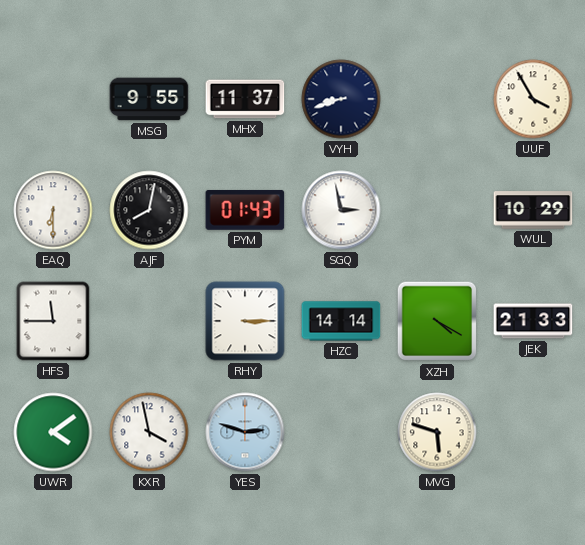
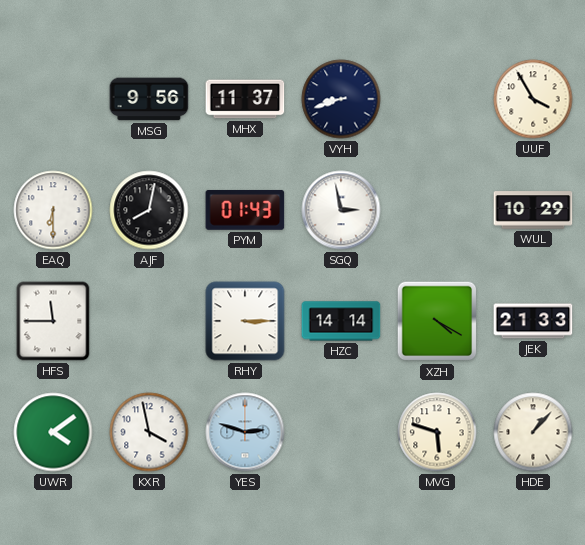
MSG: 9:55 -> 9:56 (149, 99)
HDE: none -> 1:07 (533, 432)
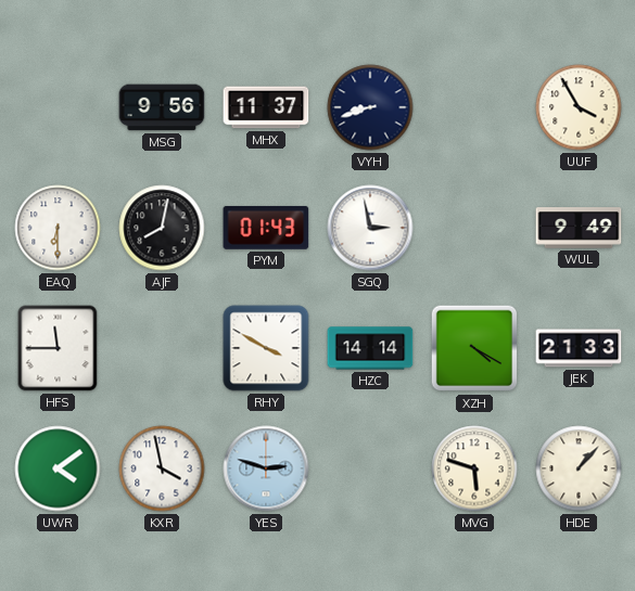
WUL: 10:29 -> 9:49 (579, 228)
RHY: 3:15 -> 3:50 (266, 348)
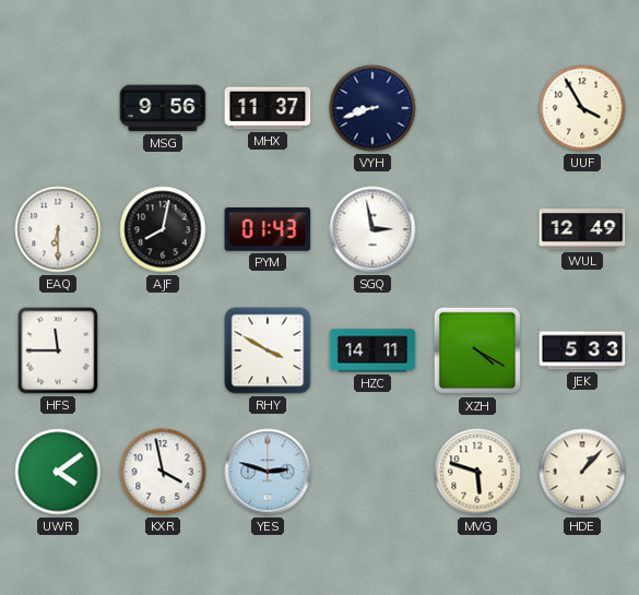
WUL: 9:49 -> 12:49 (582, 229)
HZC: 14:14 -> 14:11 (372, 350)
JEK: 21:33 -> 5:33 (582, 350)
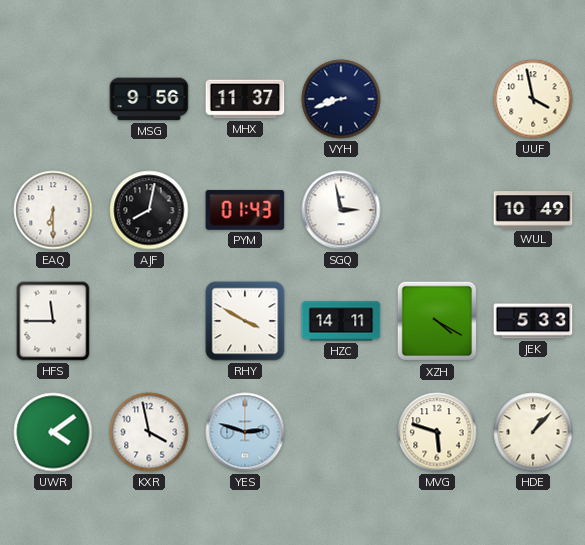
UUF: 3:55 -> 3:58 (533, 99)
WUL: 12:49 -> 10:49 (533, 210)
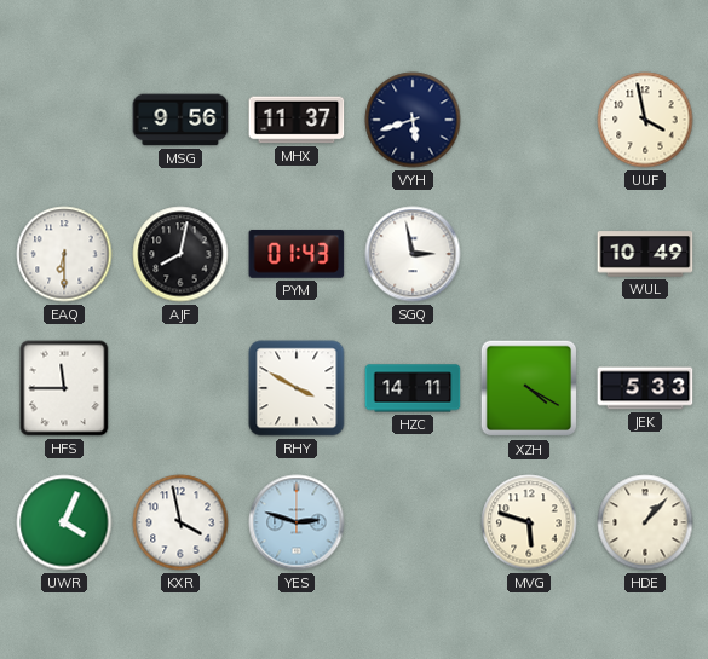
VYH: 8:42 -> 5:42 (413, 120)
UWR: 4:09 -> 4:04 (64, 522)
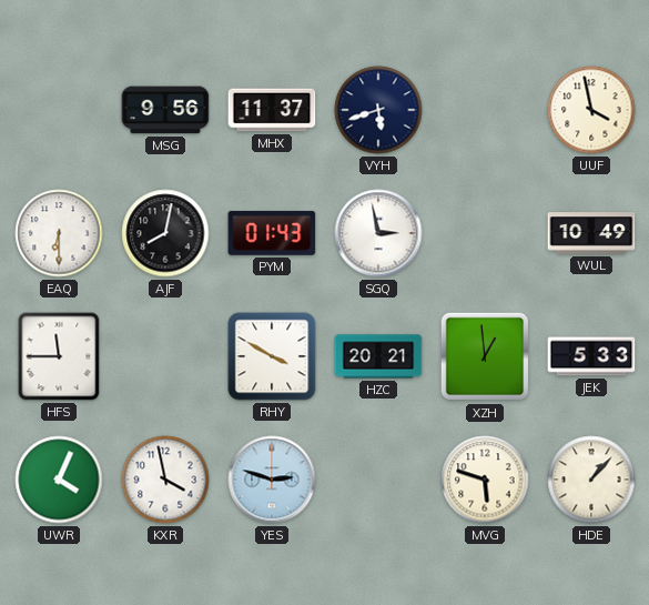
HZC: 14:11 -> 20:21 (378, 356)
XZH: 4:20 -> 12:59 (485, 356)
